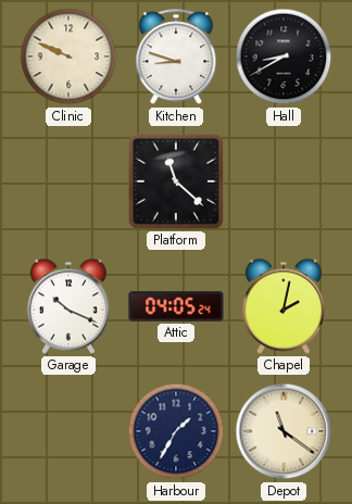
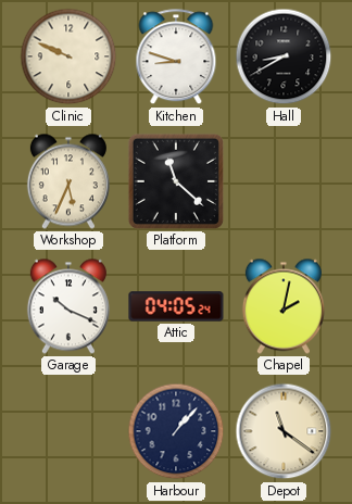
Workshop: none -> 5:34 (68, 181)
Harbour: 1:35 -> 1:07 (176, 431)
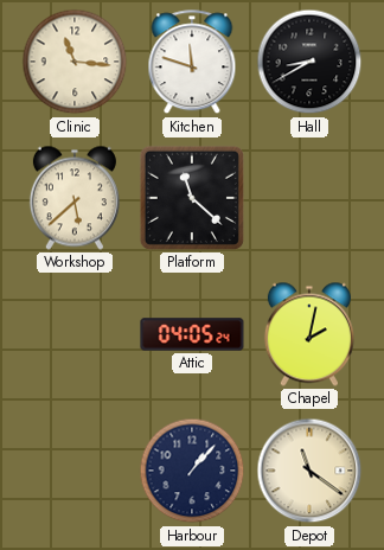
Clinic: 9:49 -> 11:16 (75, 62)
Kitchen: 8:48 -> 11:48 (192, 63)
Workshop: 5:34 -> 5:38 (75, 198)
Garage: 10:19 -> none (68, 306)
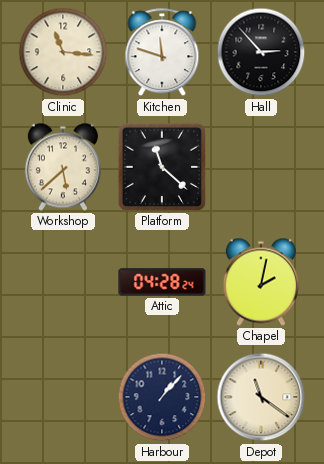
Hall: 8:40 -> 2:53 (261, 52)
Attic: 04:05 -> 04:28 (162, 282)
